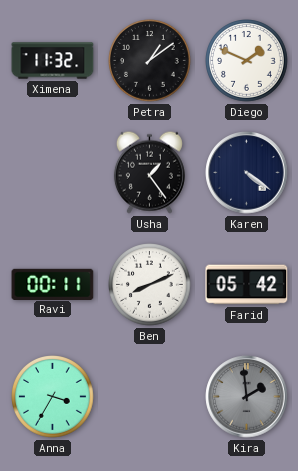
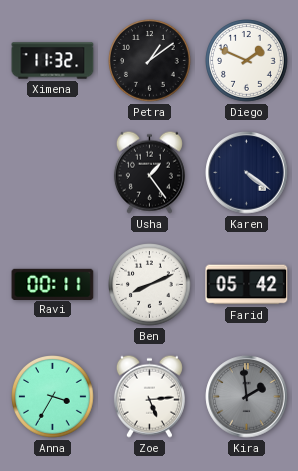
Zoe: none -> 5:14 (149, 396)
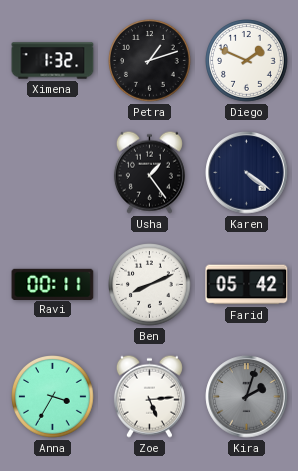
Ximena: 11:32 -> 1:32 (53, 61)
Petra: 1:09 -> 1:12 (150, 61)
Kira: 1:59 -> 2:03 (247, 397)
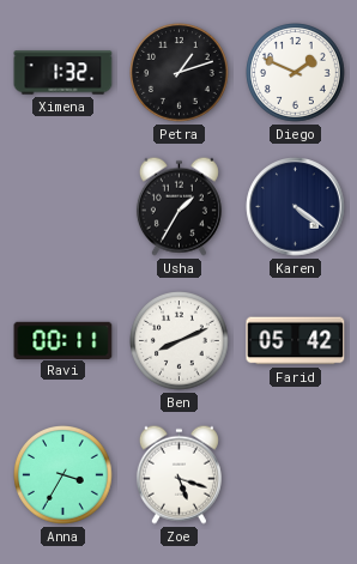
Usha: 1:24 -> 1:35 (179, 206)
Zoe: 5:14 -> 5:18 (179, 474)
Kira: 2:03 -> none (247, 397)
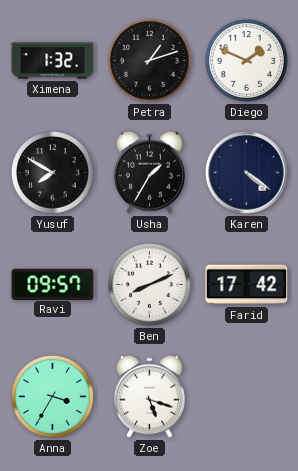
Yusuf: none -> 7:50 (53, 173)
Ravi: 00:11 -> 09:57 (53, 284)
Farid: 05:42 -> 17:42 (247, 285)
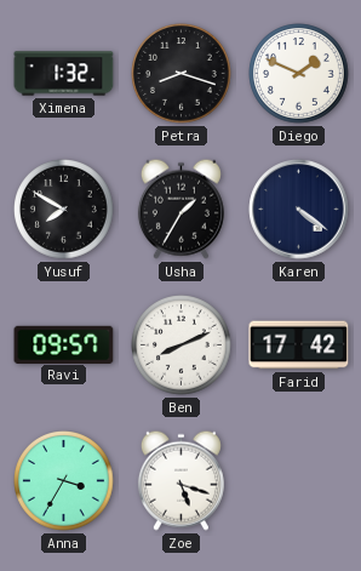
Petra: 1:12 -> 8:18 (182, 74)
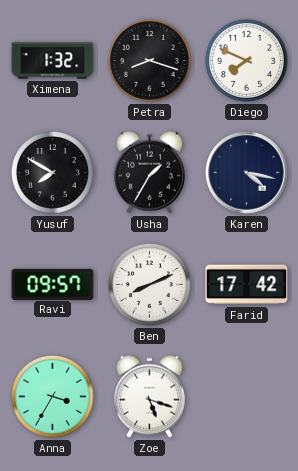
Diego: 1:49 -> 7:49 (247, 61)
Karen: 4:21 -> 4:17 (247, 173)
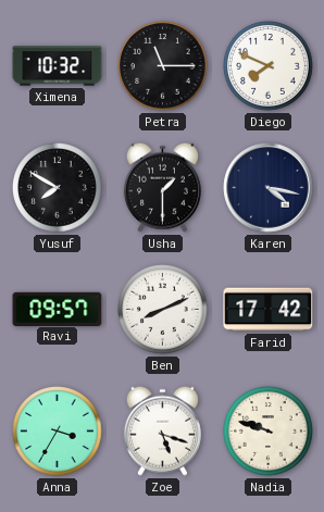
Ximena: 1:32 -> 10:32 (58, 66)
Petra: 8:18 -> 11:15 (163, 66)
Usha: 1:35 -> 1:30 (162, 187)
Nadia: none -> 9:48 (269, 432)
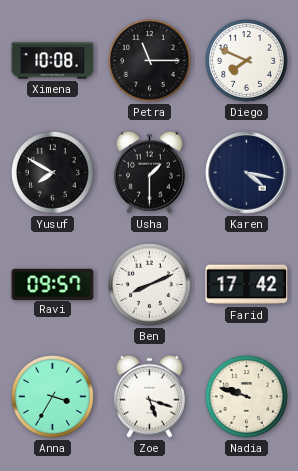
Ximena: 10:32 -> 10:08 (53, 61)
